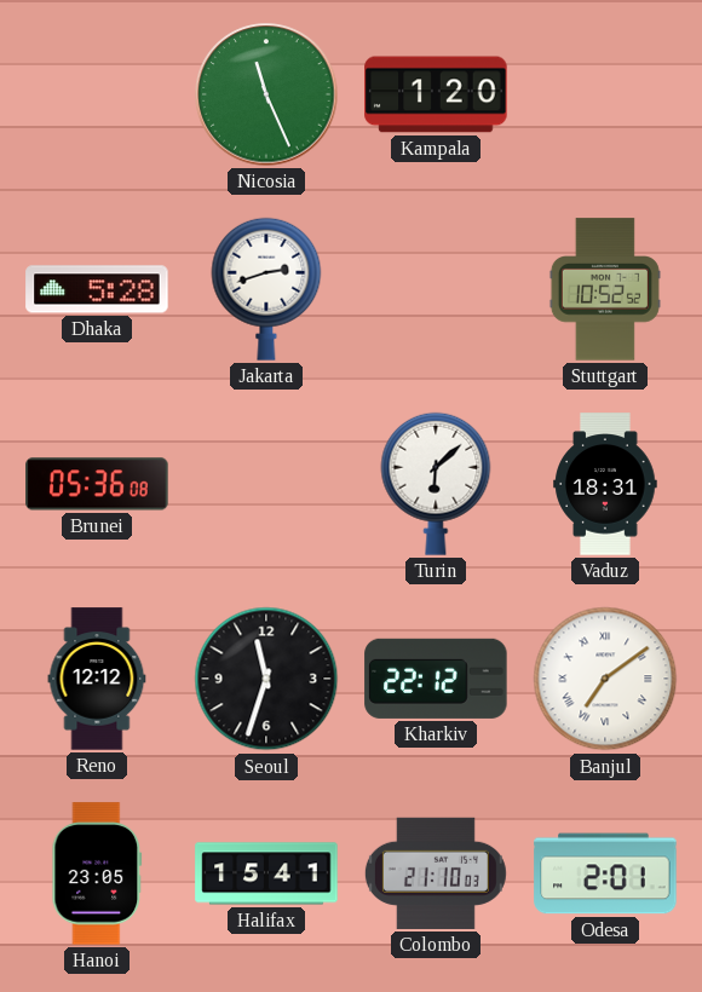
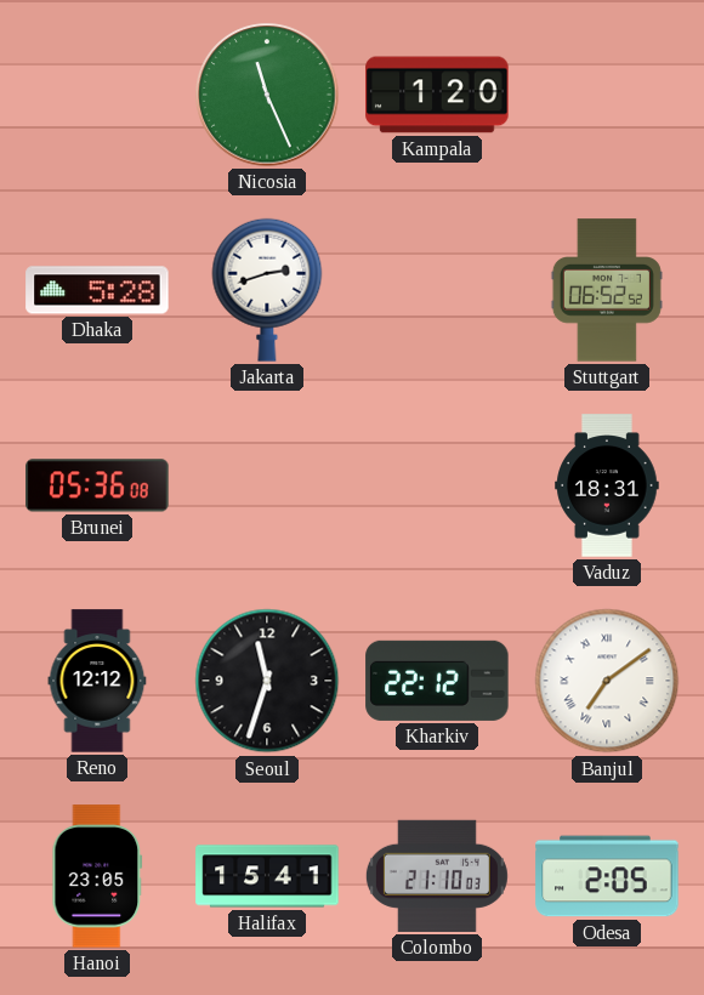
Stuttgart: 10:52 -> 06:52 (607, 290)
Turin: 6:08 -> none (436, 484)
Odesa: 2:01 -> 2:05 (607, 876)
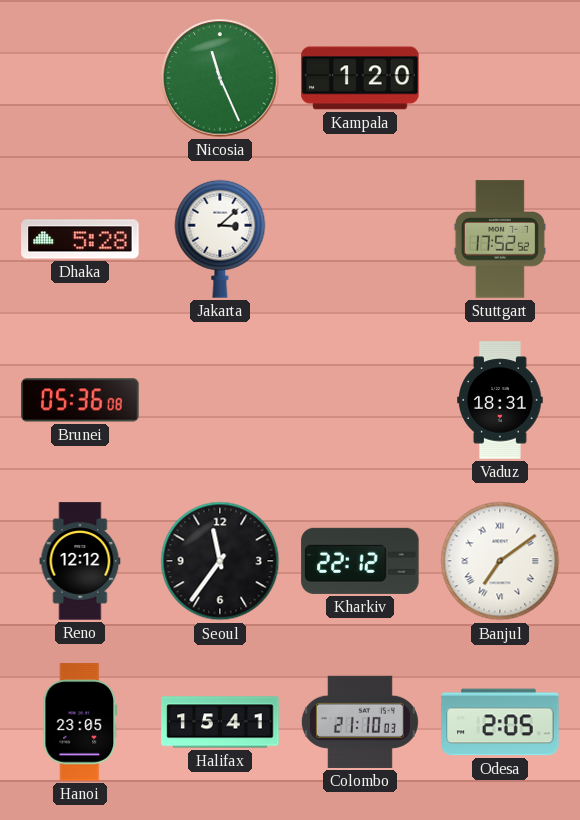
Jakarta: 2:42 -> 3:08 (220, 239)
Stuttgart: 06:52 -> 17:52 (500, 239)
Seoul: 11:33 -> 11:36 (220, 561)
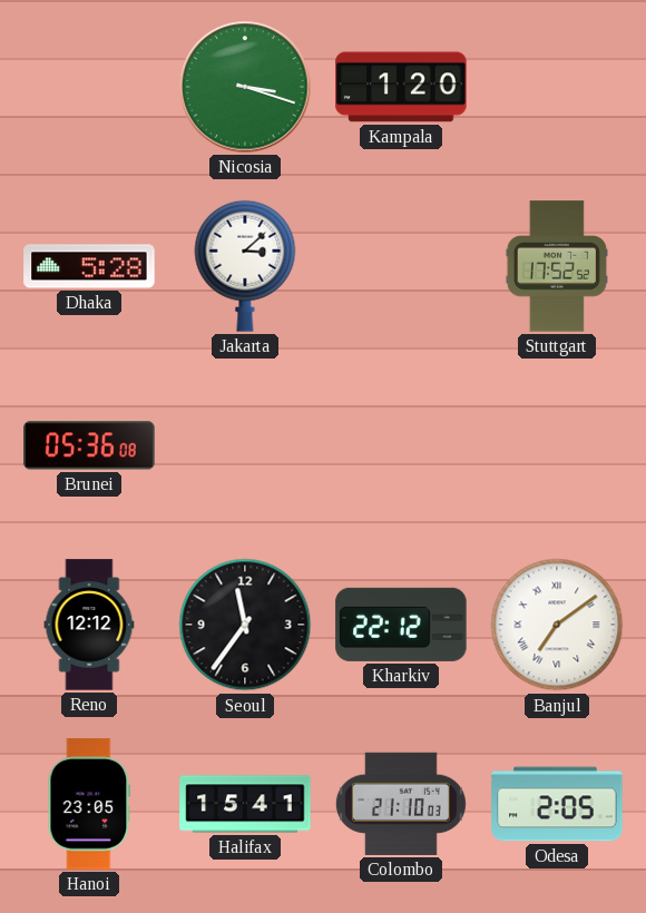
Nicosia: 11:26 -> 3:18 (245, 87)
Vaduz: 18:31 -> none (500, 400)
